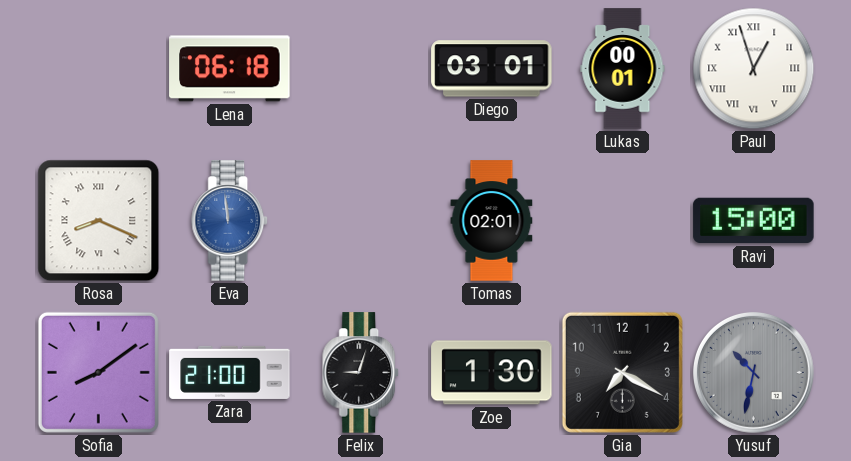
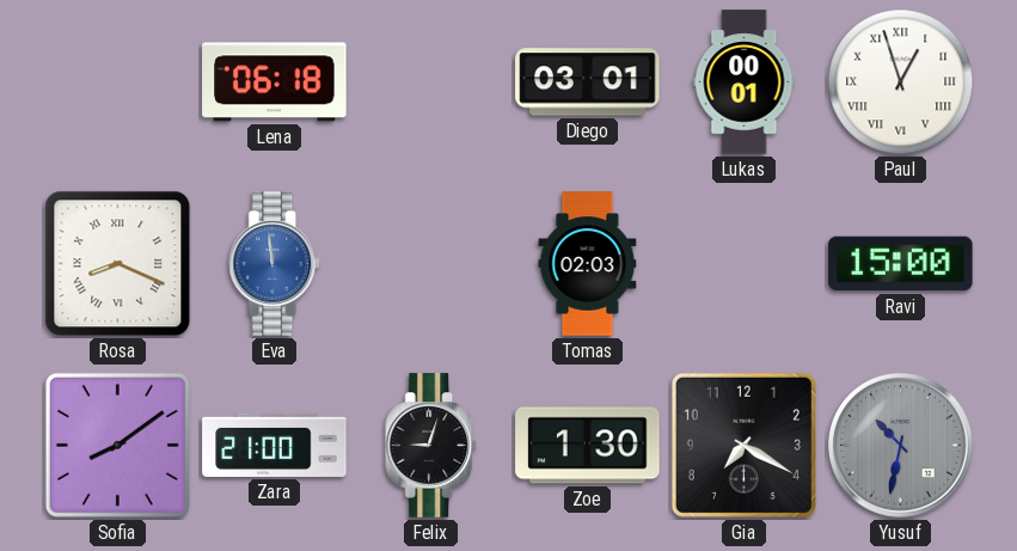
Tomas: 02:01 -> 02:03 (588, 264)
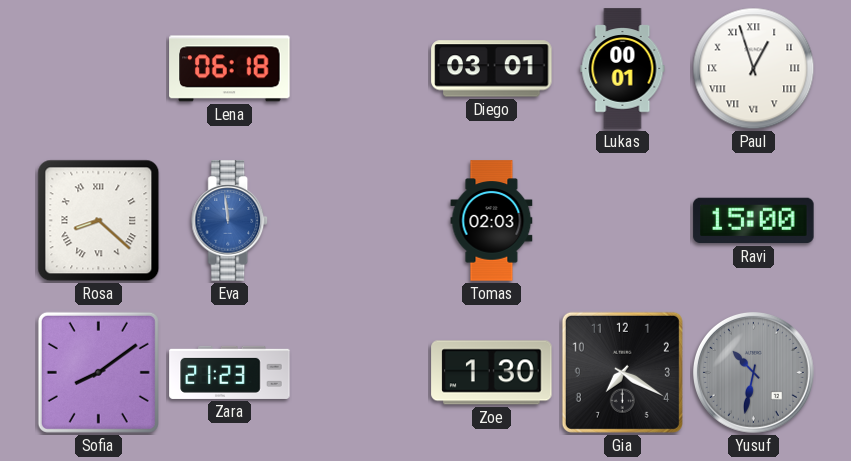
Rosa: 8:19 -> 8:22 (99, 221)
Zara: 21:00 -> 21:23 (230, 372)
Felix: 9:03 -> none (431, 446)
